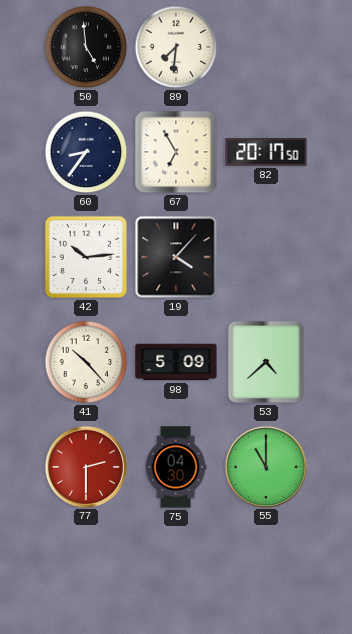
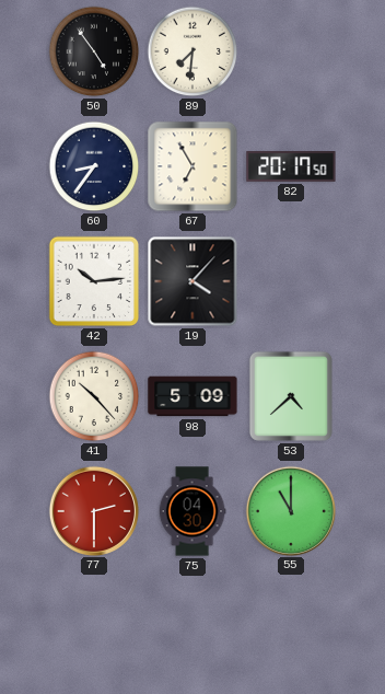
50: 4:59 -> 4:54 (94, 51)
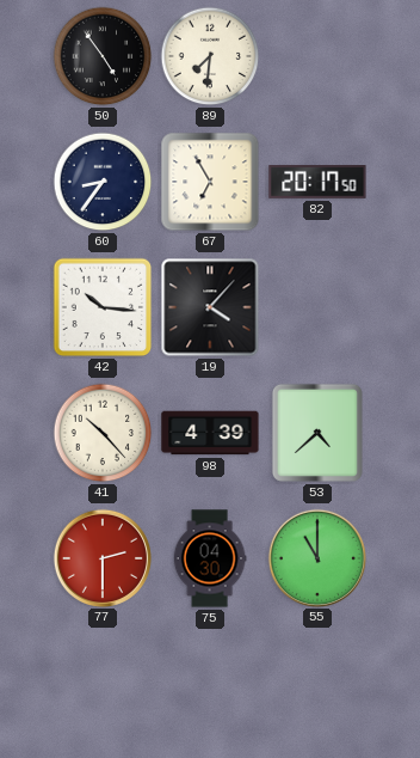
42: 10:14 -> 10:16 (103, 307)
98: 5:09 -> 4:39 (210, 433)
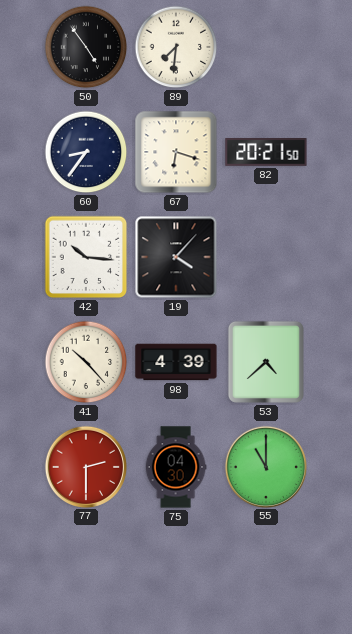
67: 6:55 -> 6:18 (176, 152)
82: 20:17 -> 20:21 (266, 152)
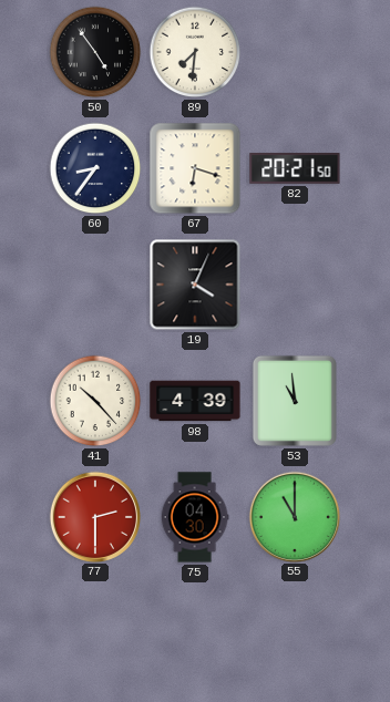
42: 10:16 -> none (86, 257)
19: 4:07 -> 4:04 (195, 285)
53: 4:38 -> 10:59 (295, 401)
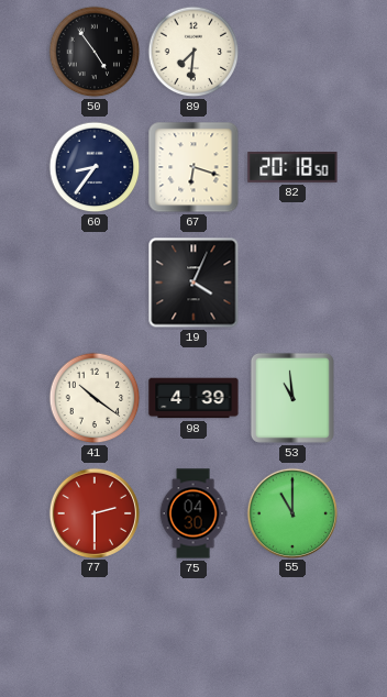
82: 20:21 -> 20:18 (292, 167)
41: 10:23 -> 10:21 (95, 398)
